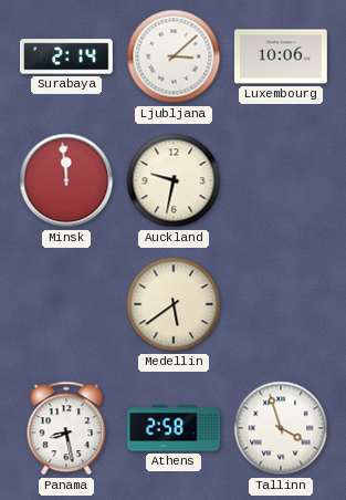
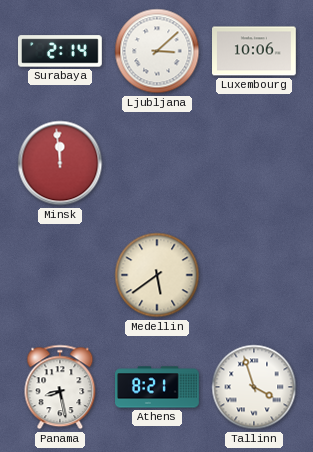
Auckland: 9:32 -> none (174, 180)
Athens: 2:58 -> 8:21 (158, 387)
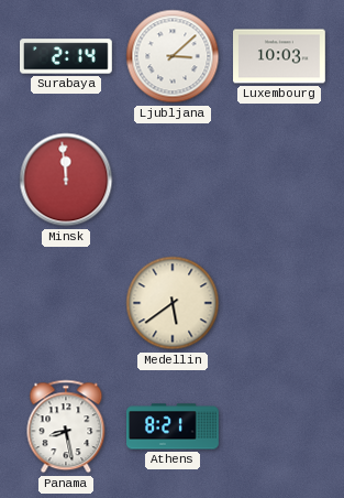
Luxembourg: 10:06 -> 10:03 (280, 56)
Tallinn: 3:57 -> none (254, 387)
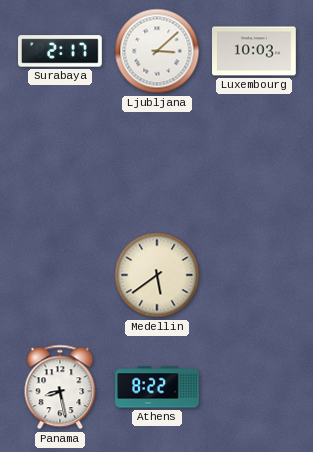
Surabaya: 2:14 -> 2:17 (61, 51)
Minsk: 11:59 -> none (66, 180)
Athens: 8:21 -> 8:22 (158, 387)
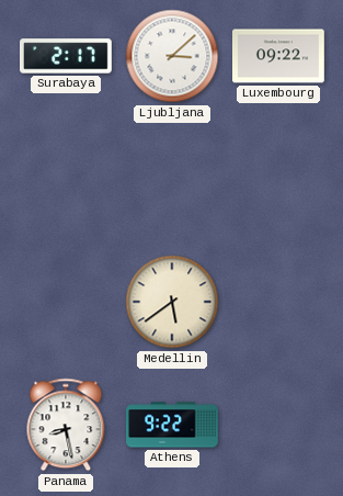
Luxembourg: 10:03 -> 09:22 (279, 56)
Athens: 8:22 -> 9:22 (173, 425)
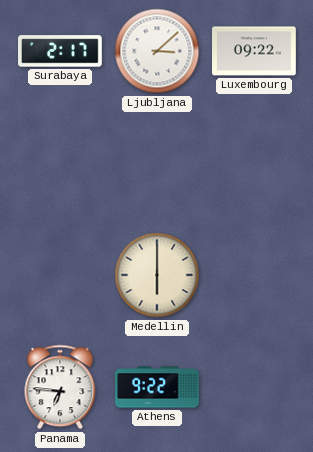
Medellin: 5:39 -> 6:00 (157, 275)
Panama: 8:28 -> 6:46 (60, 387)
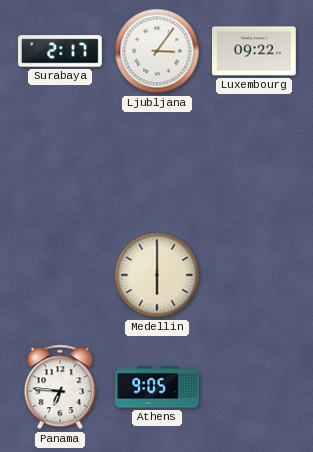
Ljubljana: 3:08 -> 3:06 (157, 51)
Athens: 9:22 -> 9:05 (158, 387)
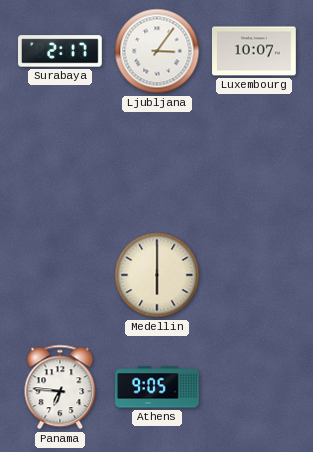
Luxembourg: 09:22 -> 10:07 (255, 51)
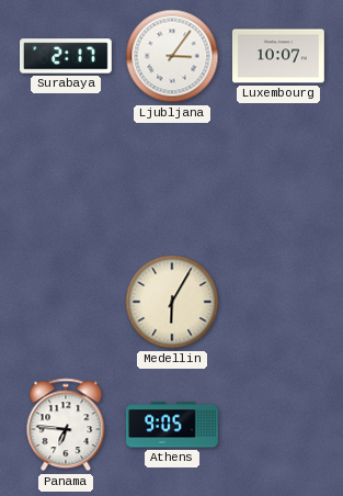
Medellin: 6:00 -> 6:05 (172, 302)
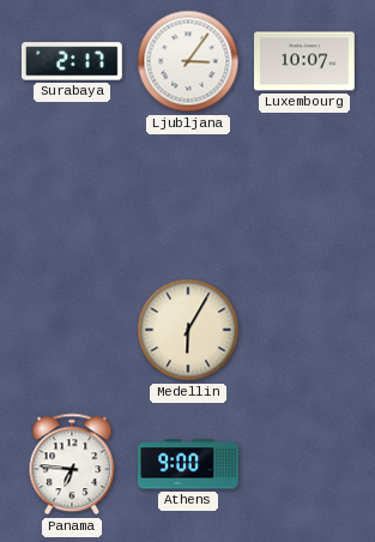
Athens: 9:05 -> 9:00 (189, 464)
